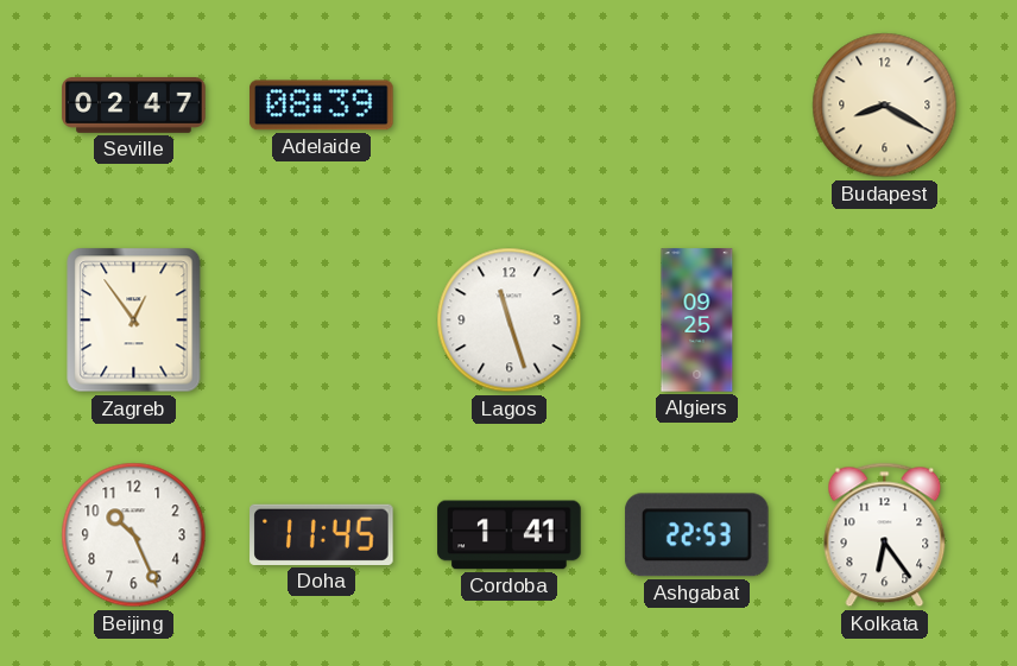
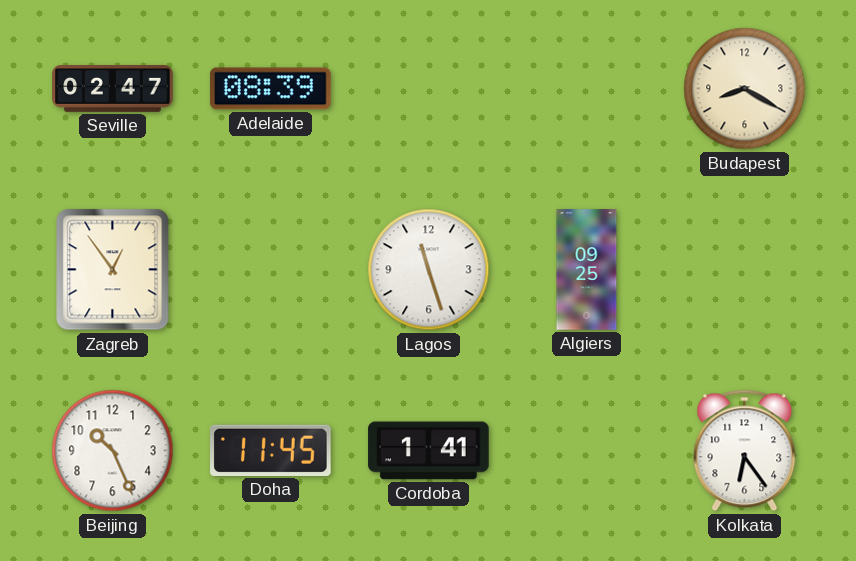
Ashgabat: 22:53 -> none (697, 535)
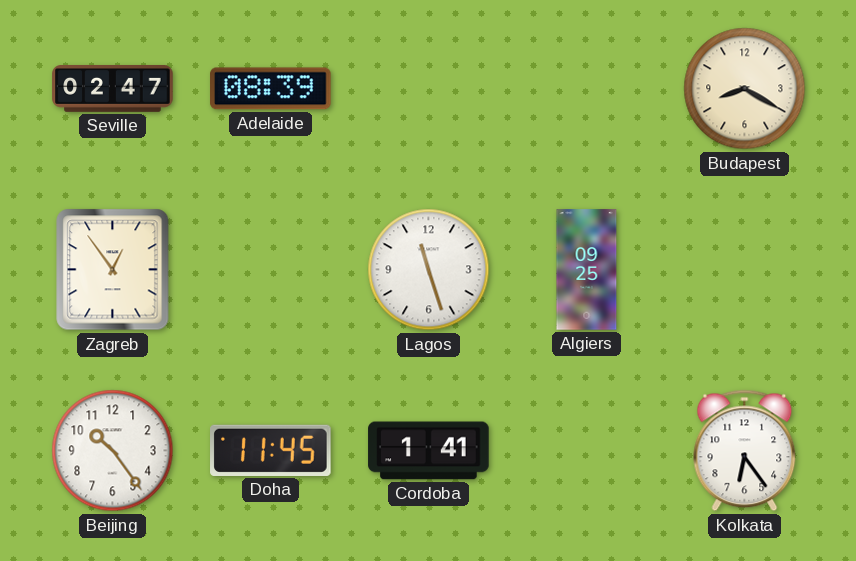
Beijing: 10:26 -> 10:24 (113, 451)
